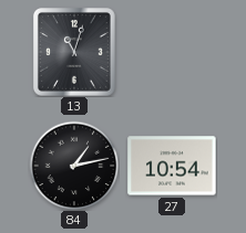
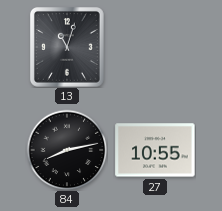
84: 1:13 -> 8:13 (67, 150)
27: 10:54 -> 10:55 (155, 150)
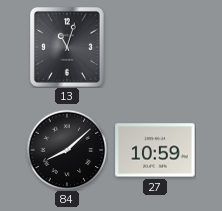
84: 8:13 -> 8:08 (67, 150)
27: 10:55 -> 10:59 (155, 150)
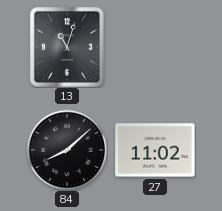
27: 10:59 -> 11:02 (155, 150)
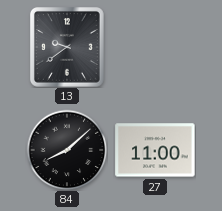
13: 11:03 -> 9:39 (67, 48)
27: 11:02 -> 11:00 (155, 150)
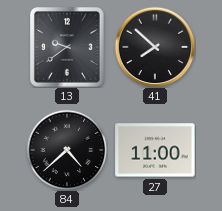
41: none -> 7:52 (155, 47)
84: 8:08 -> 4:38 (67, 150)
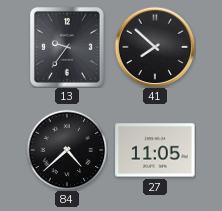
13: 9:39 -> 9:36 (67, 48)
27: 11:00 -> 11:05 (155, 150)
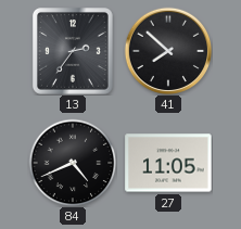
13: 9:36 -> 2:36 (73, 52)
84: 4:38 -> 4:41 (73, 163)
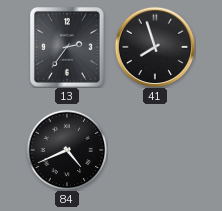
41: 7:52 -> 7:57 (155, 47)
27: 11:05 -> none (168, 163)
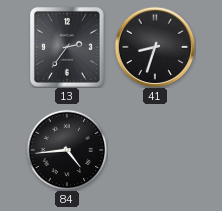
41: 7:57 -> 8:33 (155, 47)
84: 4:41 -> 4:44 (67, 150)
